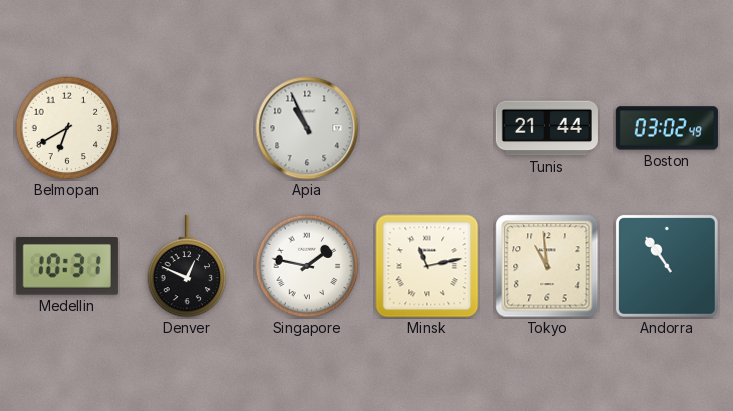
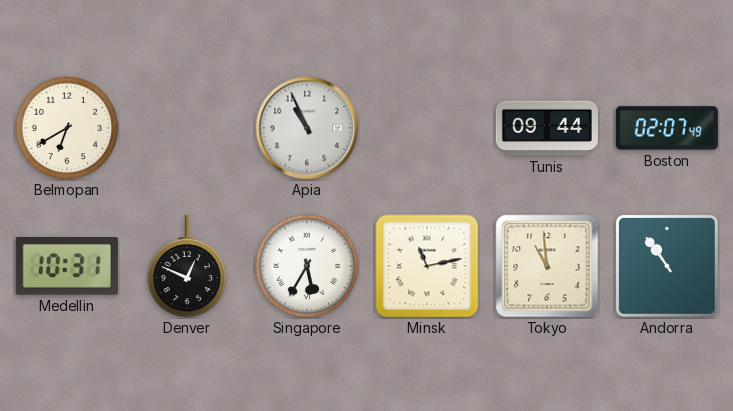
Tunis: 21:44 -> 09:44 (547, 128)
Boston: 03:02 -> 02:07 (667, 128)
Singapore: 1:47 -> 5:35 (307, 266)
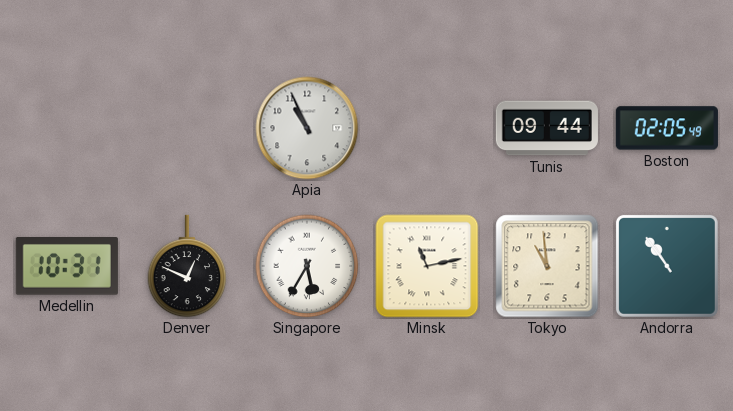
Belmopan: 6:40 -> none (67, 128)
Boston: 02:07 -> 02:05 (667, 128)
